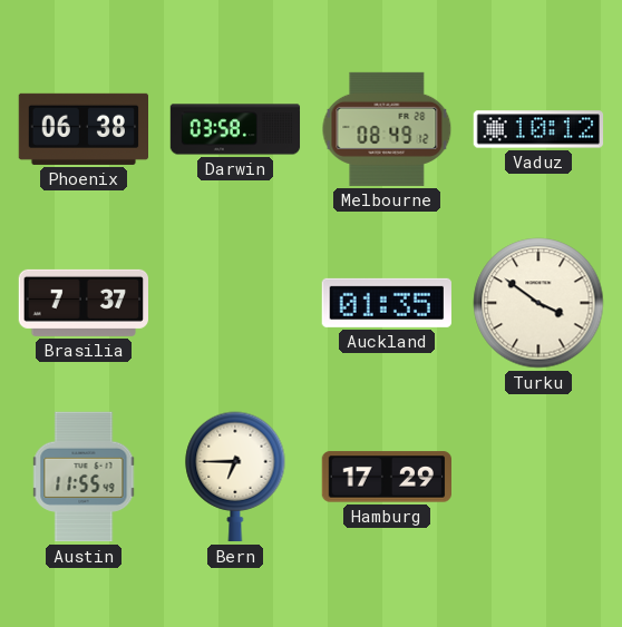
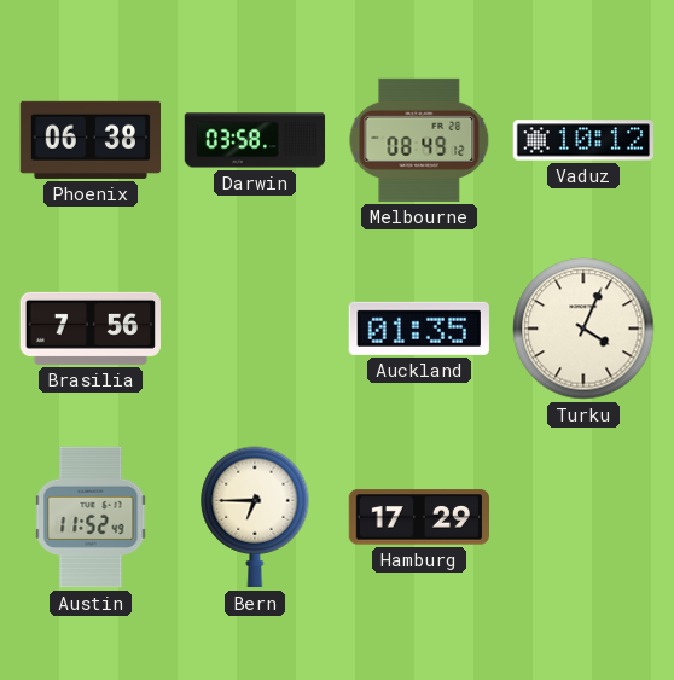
Brasilia: 7:37 -> 7:56 (91, 329)
Turku: 3:51 -> 4:04 (583, 329)
Austin: 11:55 -> 11:52 (91, 517)
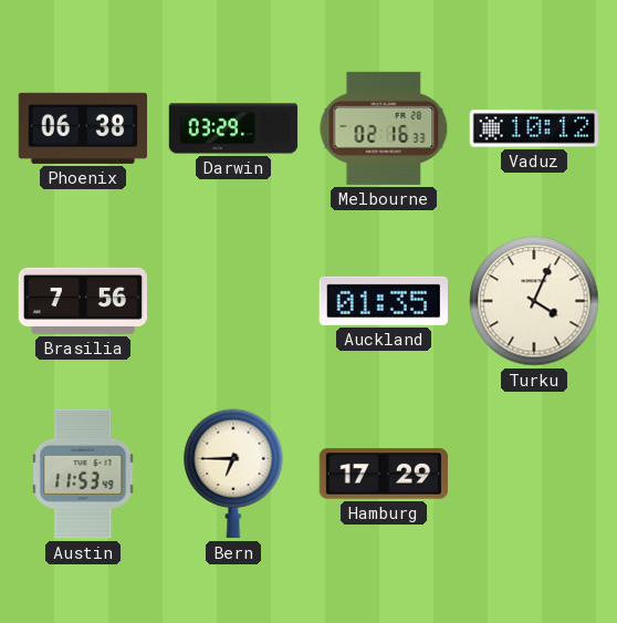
Darwin: 03:58 -> 03:29 (233, 128)
Melbourne: 08:49 -> 02:16 (384, 128)
Austin: 11:52 -> 11:53 (83, 474)
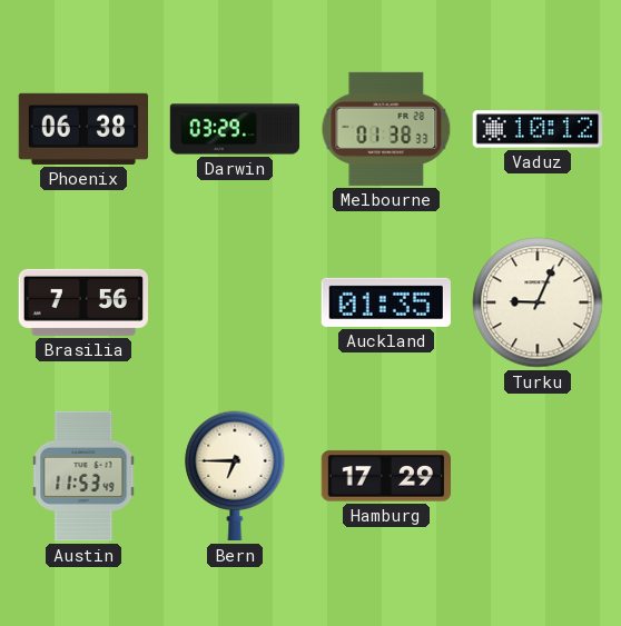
Melbourne: 02:16 -> 01:38 (386, 129)
Turku: 4:04 -> 9:04 (538, 302)
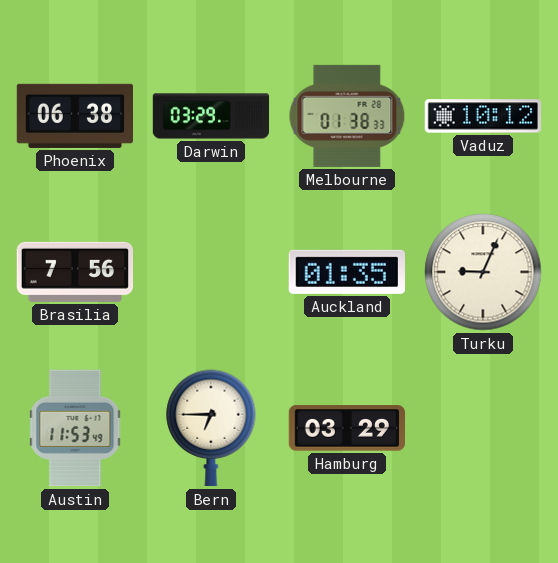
Hamburg: 17:29 -> 03:29 (346, 428)
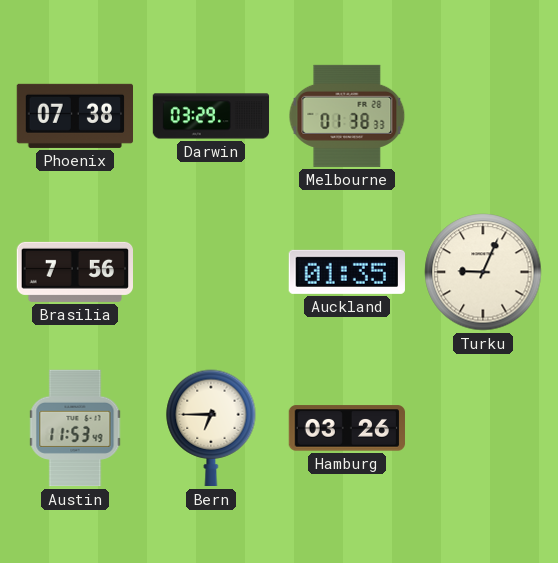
Phoenix: 06:38 -> 07:38 (74, 116)
Vaduz: 10:12 -> none (483, 116)
Hamburg: 03:29 -> 03:26 (346, 428)
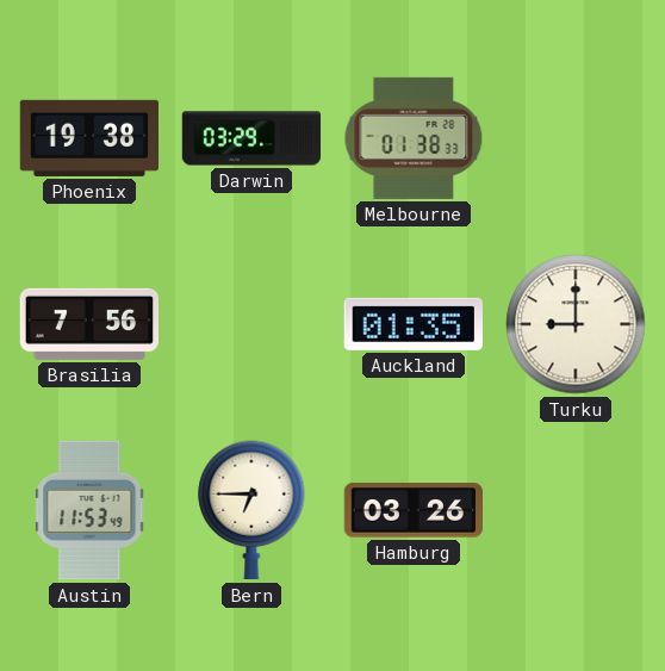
Phoenix: 07:38 -> 19:38 (88, 138)
Turku: 9:04 -> 9:00 (576, 324)
